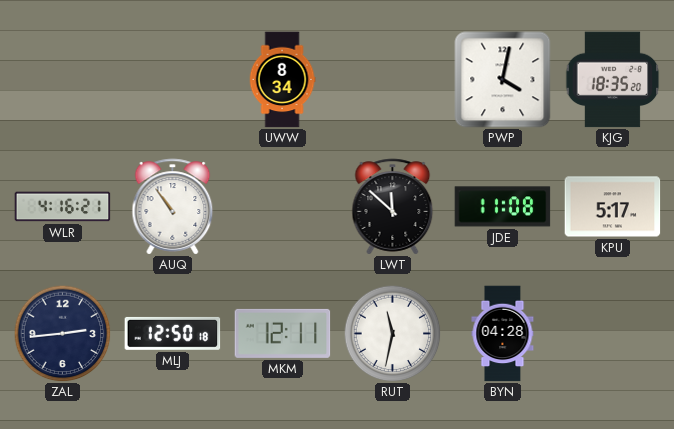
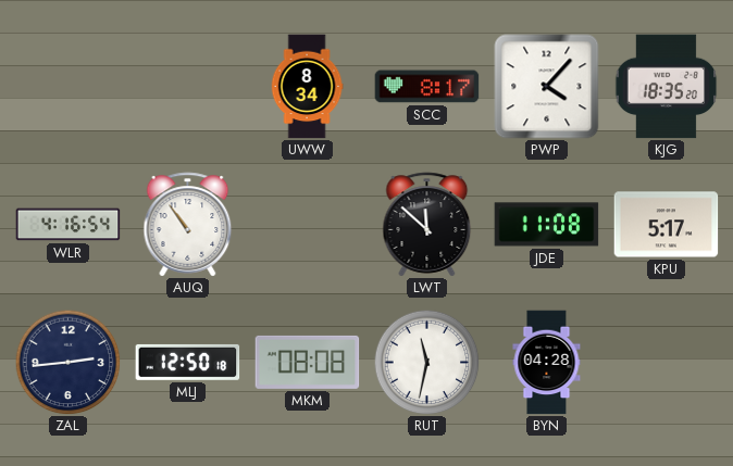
SCC: none -> 8:17 (427, 87)
PWP: 4:02 -> 4:07 (547, 87)
WLR: 4:16:21 -> 4:16:54 (69, 225)
MKM: 12:11 -> 08:08 (308, 362)
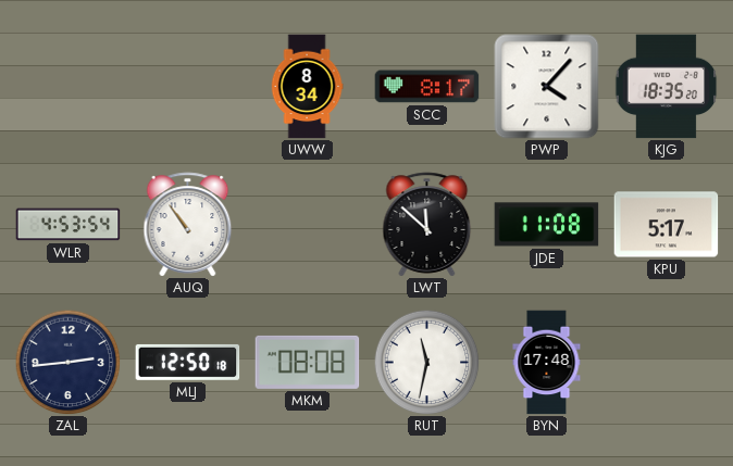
WLR: 4:16 -> 4:53 (69, 225)
BYN: 04:28 -> 17:48 (547, 363)
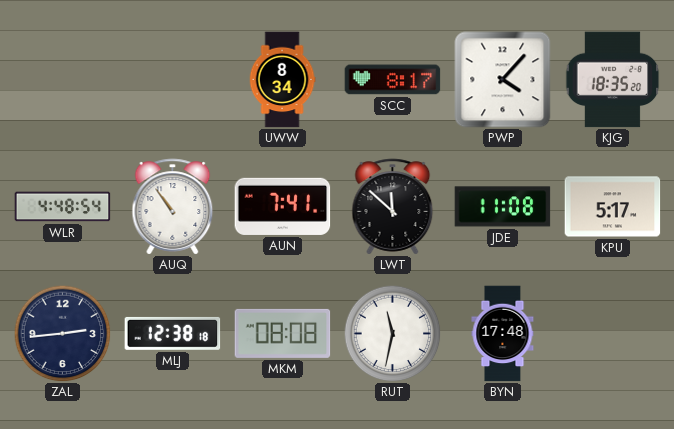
WLR: 4:53 -> 4:48 (63, 207)
AUN: none -> 7:41 (283, 206)
MLJ: 12:50 -> 12:38 (173, 333)
